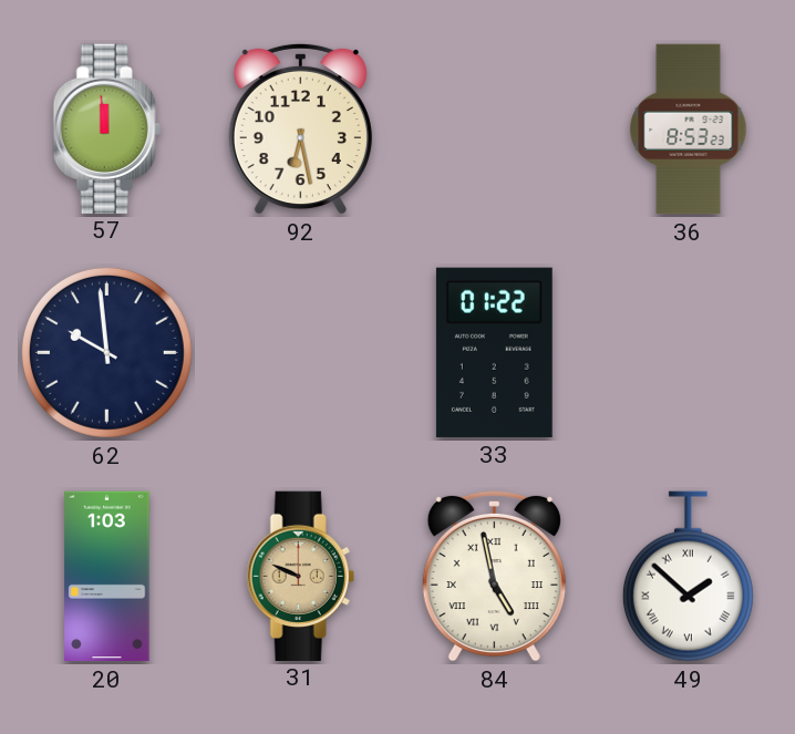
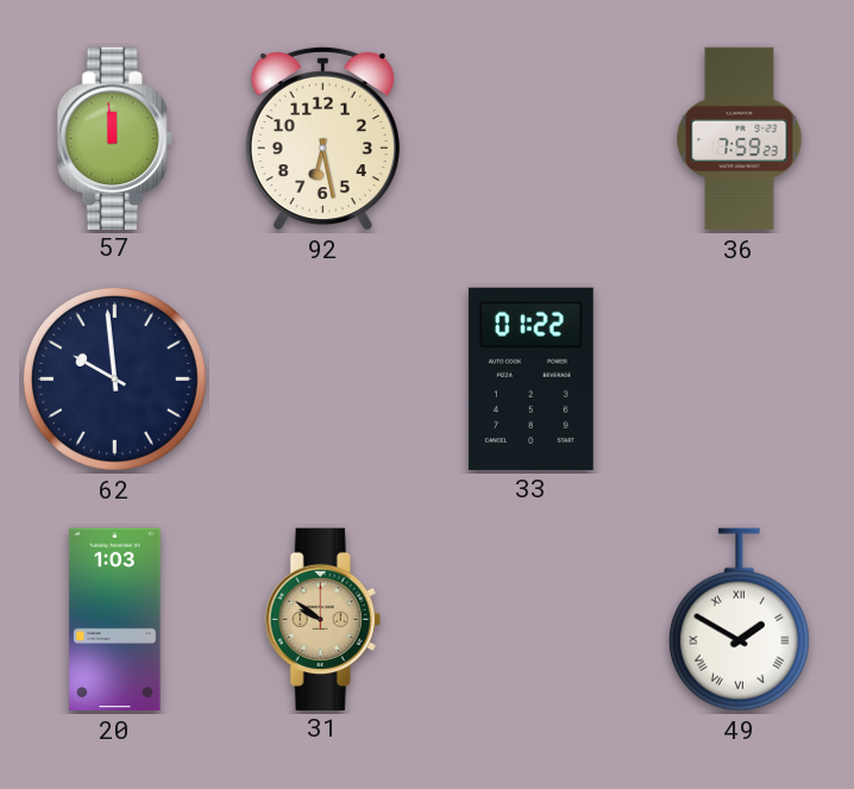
36: 8:53 -> 7:59 (740, 139)
31: 9:49 -> 9:51 (322, 619)
84: 4:58 -> none (494, 576)
49: 1:52 -> 1:50 (739, 620)
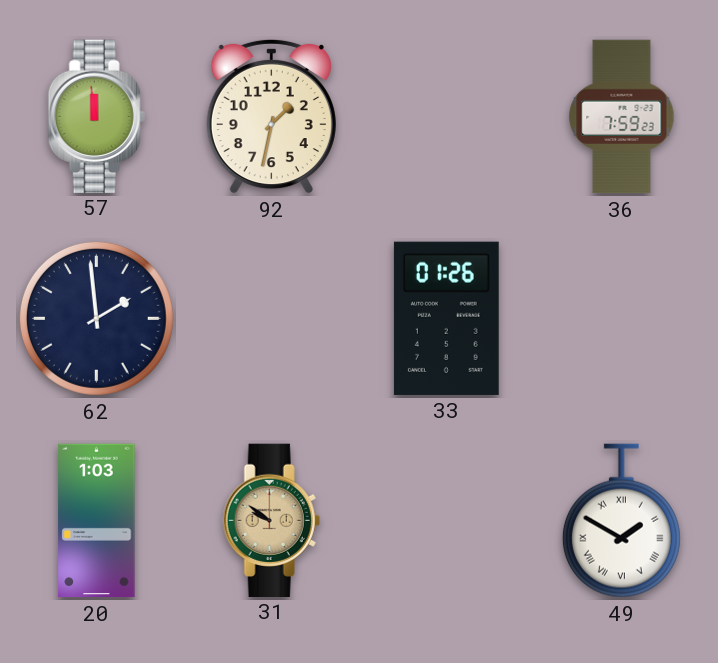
92: 6:28 -> 1:32 (271, 116)
62: 9:59 -> 1:59 (96, 318)
33: 01:22 -> 01:26 (446, 318)
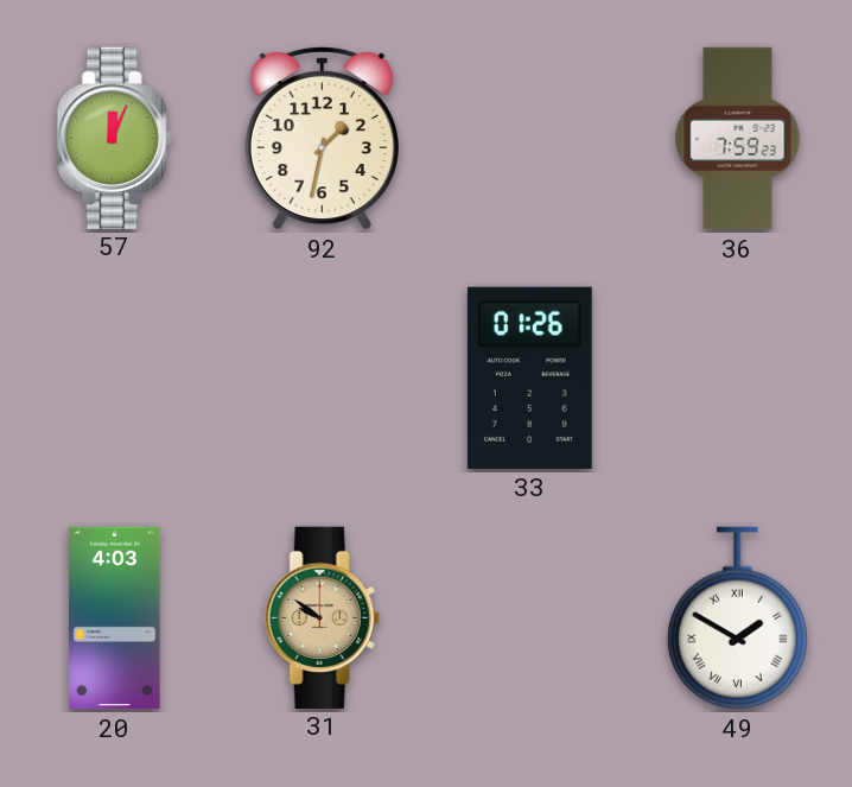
57: 11:59 -> 12:04 (114, 138)
62: 1:59 -> none (96, 318)
20: 1:03 -> 4:03 (115, 618)
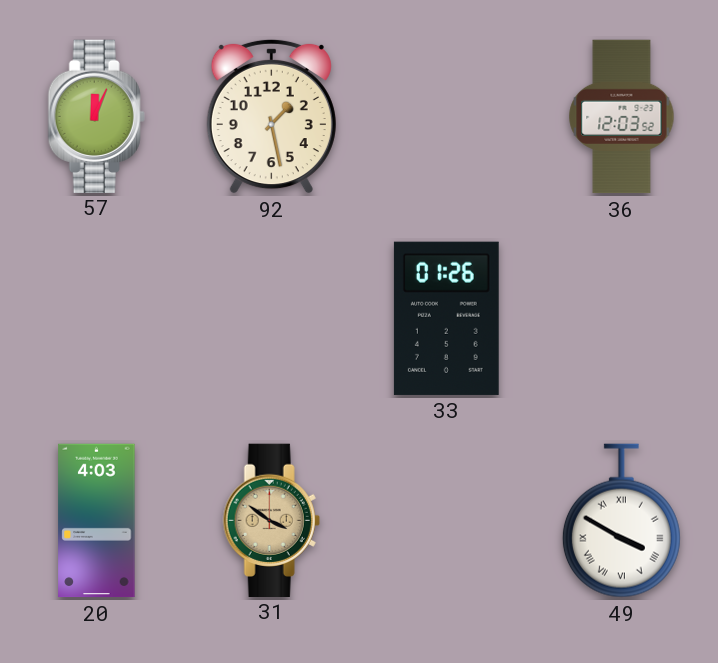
92: 1:32 -> 1:28 (271, 116)
36: 7:59 -> 12:03 (622, 117)
31: 9:51 -> 3:51 (271, 520)
49: 1:50 -> 3:50 (621, 521)
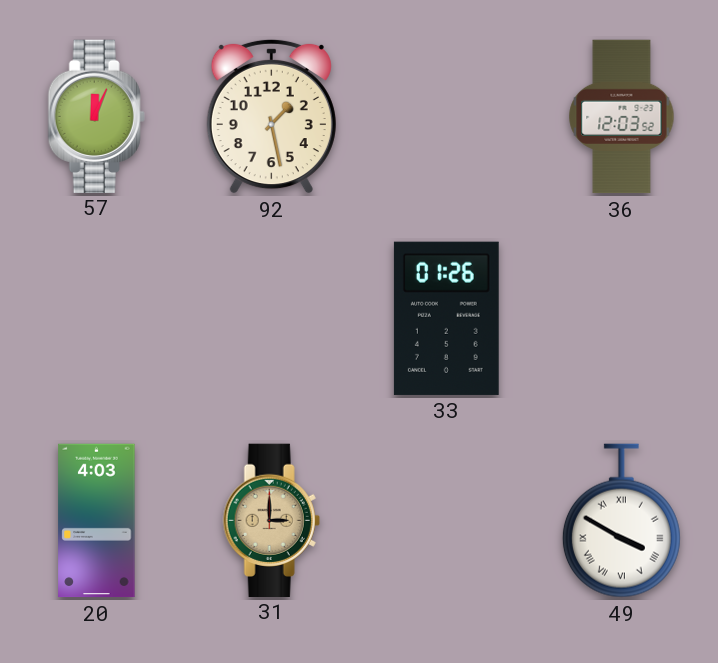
31: 3:51 -> 3:00 (271, 520)
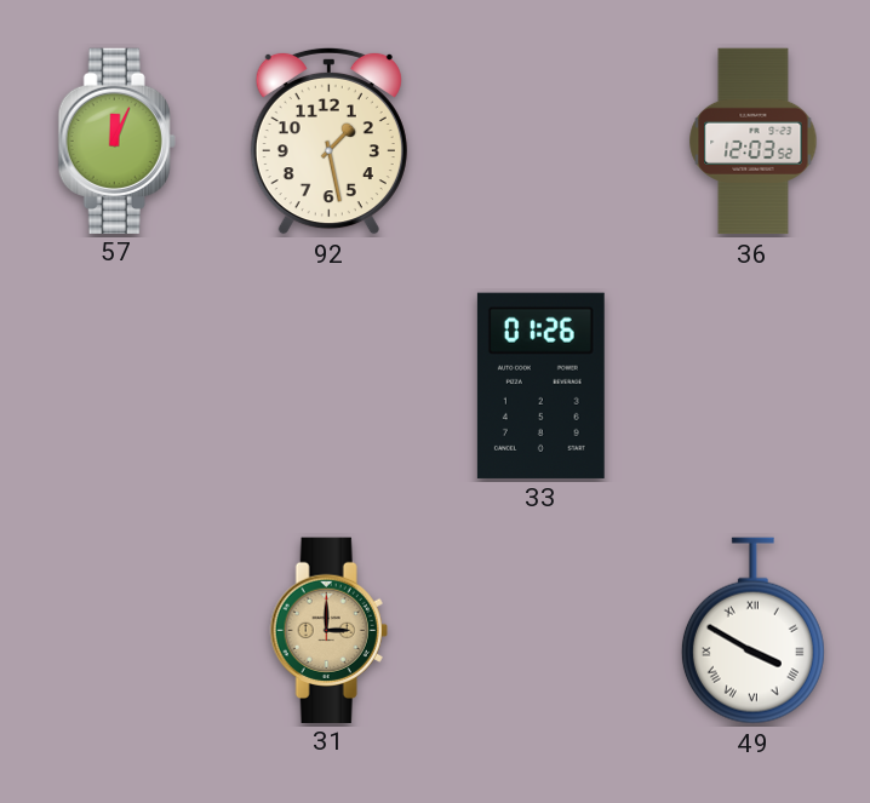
20: 4:03 -> none (97, 521)
